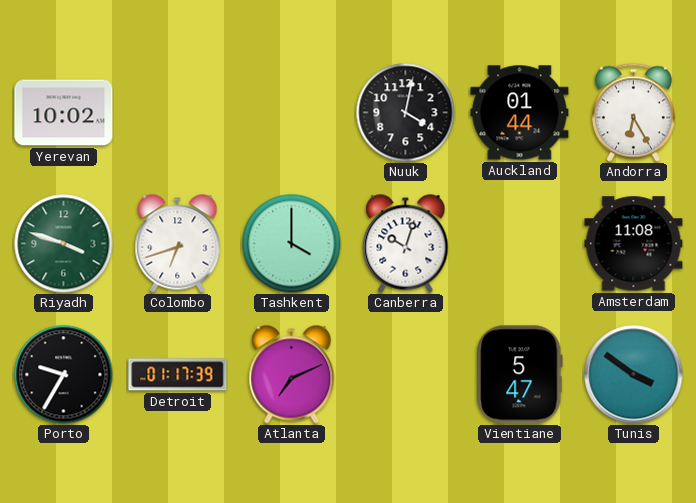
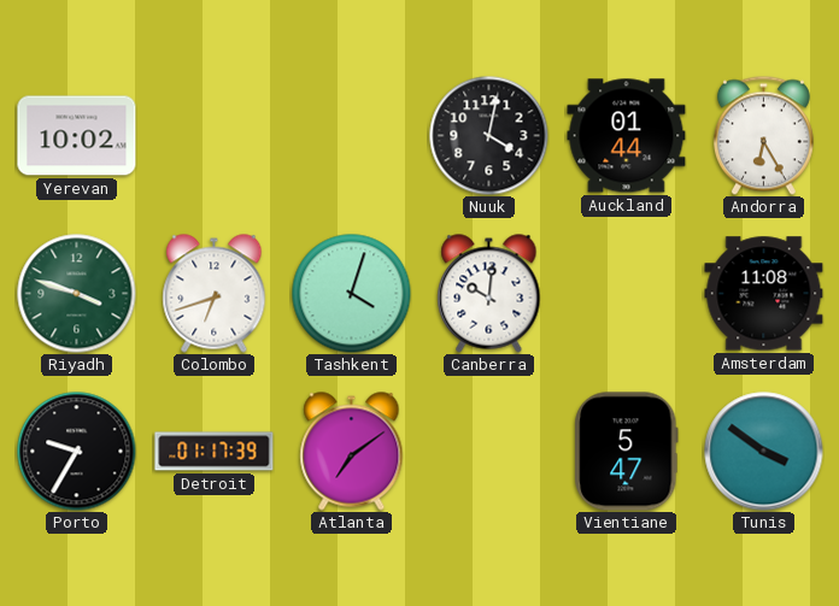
Tashkent: 4:00 -> 4:03 (352, 294)
Canberra: 10:03 -> 10:01 (489, 294)
Atlanta: 7:11 -> 7:09 (352, 452)
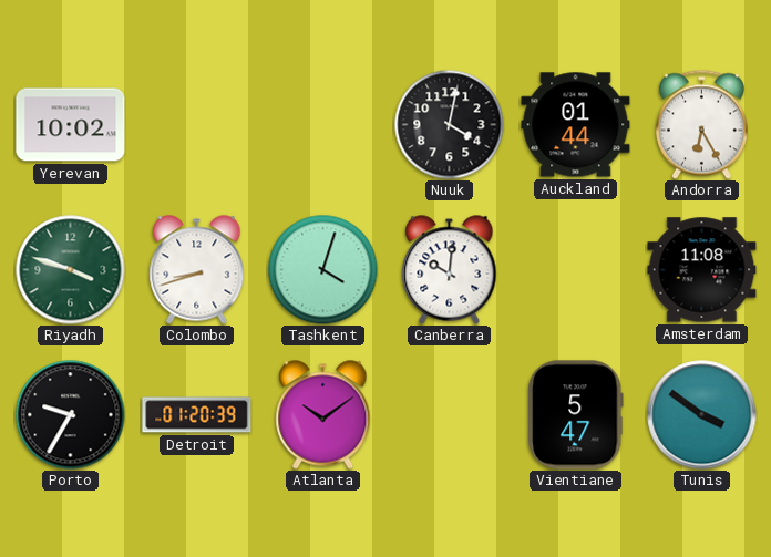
Colombo: 6:42 -> 8:42 (197, 270)
Detroit: 01:17 -> 01:20 (197, 415)
Atlanta: 7:09 -> 10:09 (323, 415)
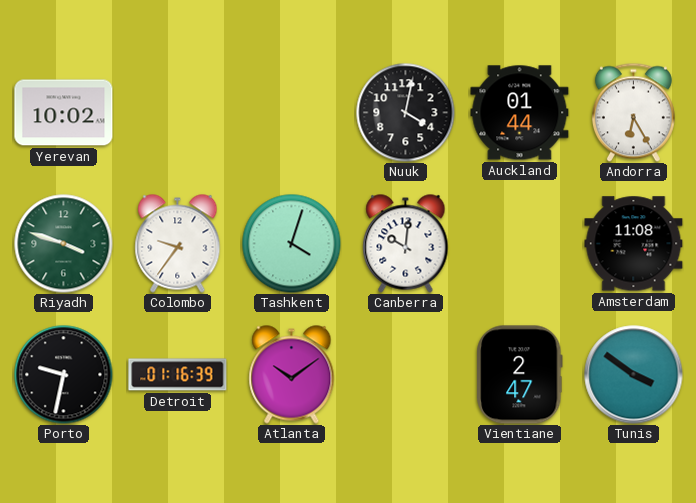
Colombo: 8:42 -> 9:36 (178, 244)
Porto: 9:35 -> 9:32 (64, 375)
Detroit: 01:20 -> 01:16 (178, 375)
Vientiane: 5:47 -> 2:47 (520, 375)
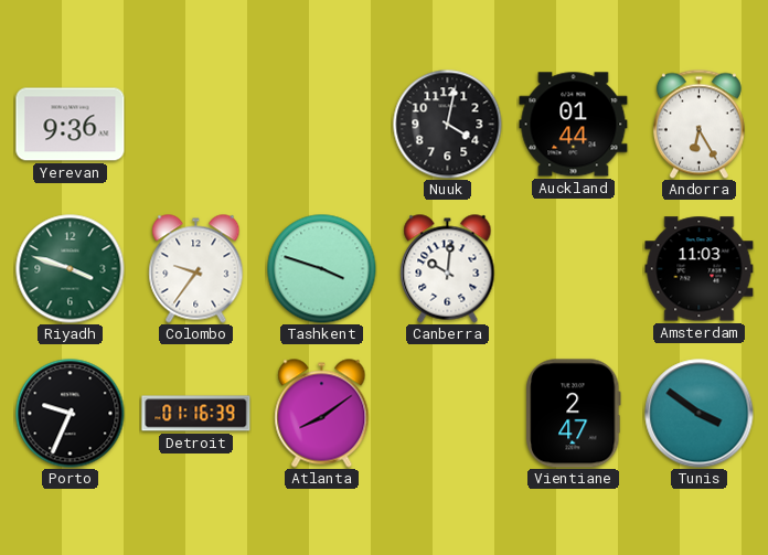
Yerevan: 10:02 -> 9:36 (71, 125)
Tashkent: 4:03 -> 3:48 (322, 269)
Amsterdam: 11:08 -> 11:03 (700, 269)
Porto: 9:32 -> 9:34 (71, 414)
Atlanta: 10:09 -> 8:09 (322, 414)
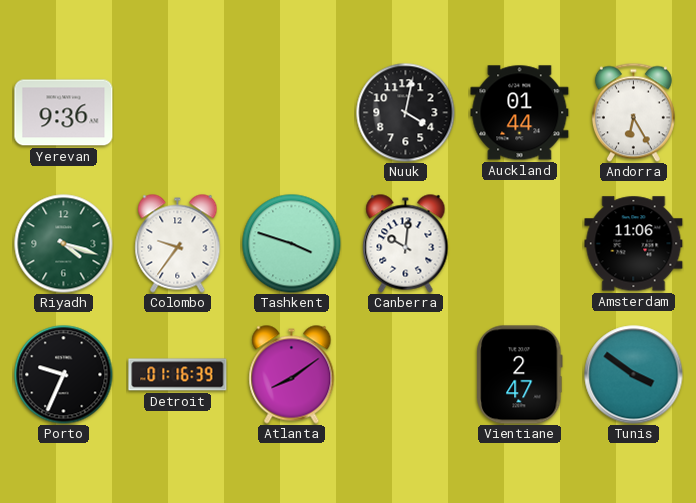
Riyadh: 3:48 -> 4:18 (64, 244)
Amsterdam: 11:03 -> 11:06 (634, 244)
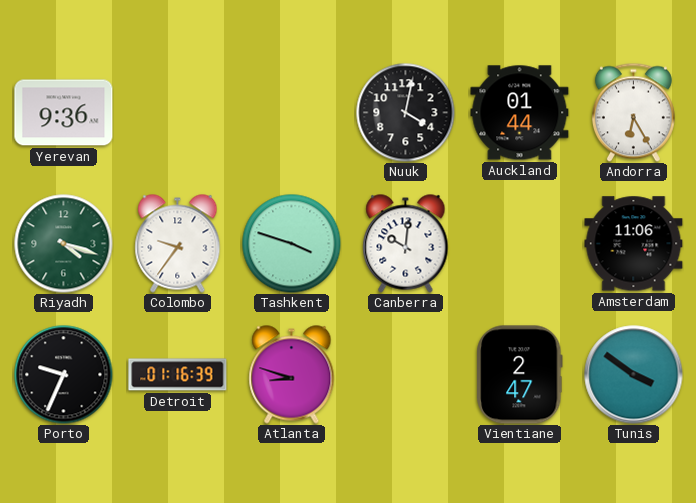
Atlanta: 8:09 -> 8:48 (292, 375)
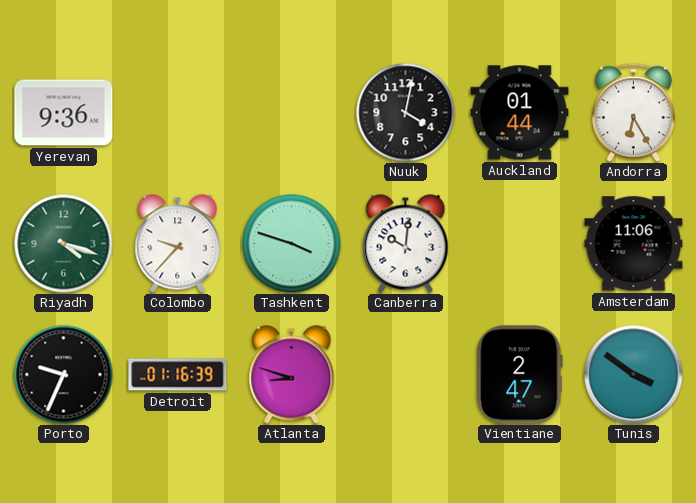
Colombo: 9:36 -> 9:37 (178, 244)
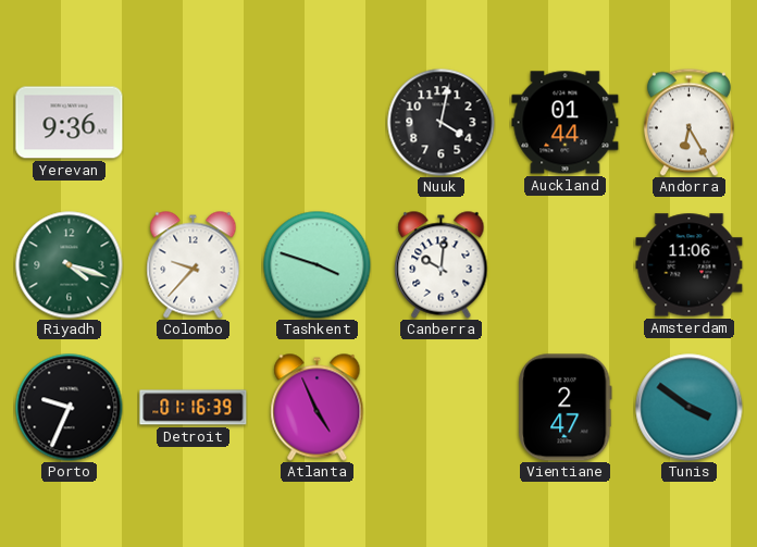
Atlanta: 8:48 -> 4:56 (318, 408)
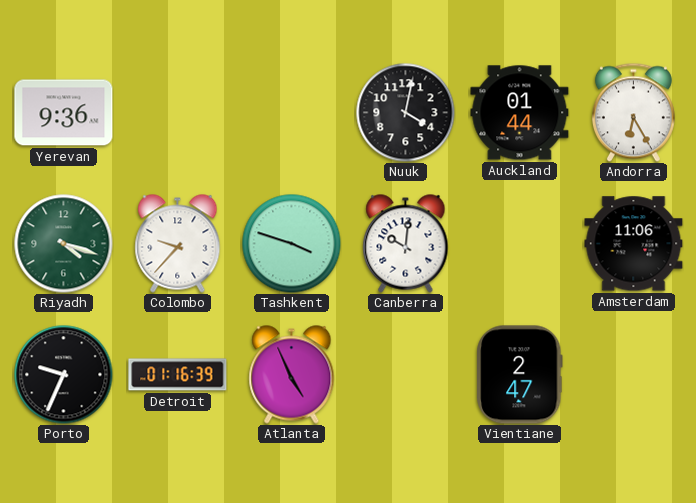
Tunis: 3:51 -> none (690, 408)
